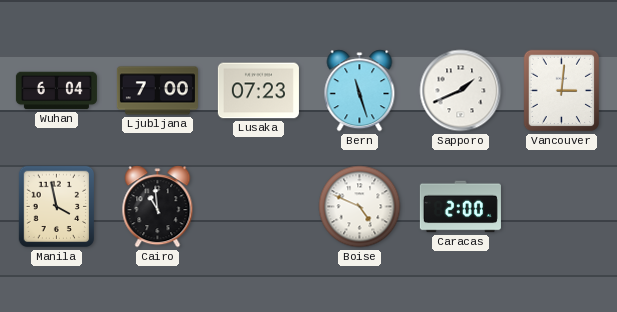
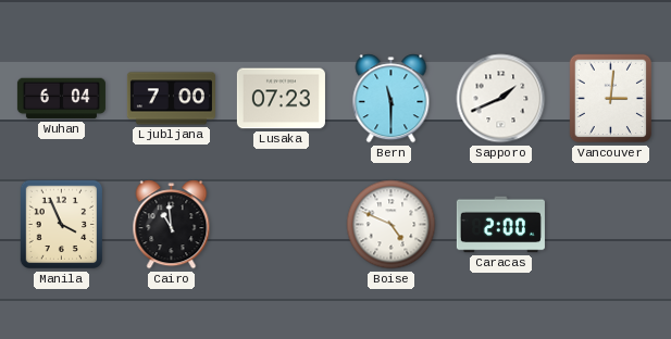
Bern: 11:27 -> 11:30 (392, 99)
Manila: 3:58 -> 3:56 (61, 225)
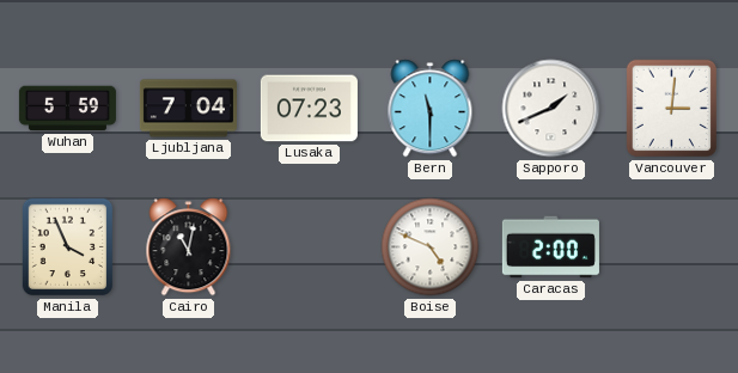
Wuhan: 6:04 -> 5:59 (67, 109)
Ljubljana: 7:00 -> 7:04 (188, 109)
Cairo: 10:59 -> 11:02 (189, 247)
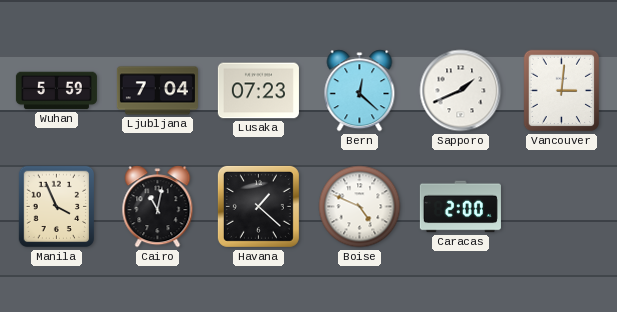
Bern: 11:30 -> 12:22 (360, 91)
Havana: none -> 1:22 (258, 206)
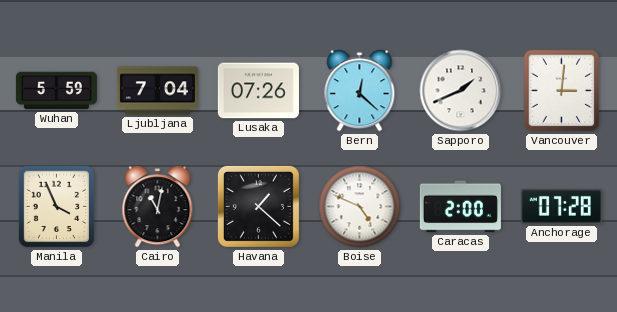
Lusaka: 07:23 -> 07:26 (258, 91)
Anchorage: none -> 07:28 (561, 207)
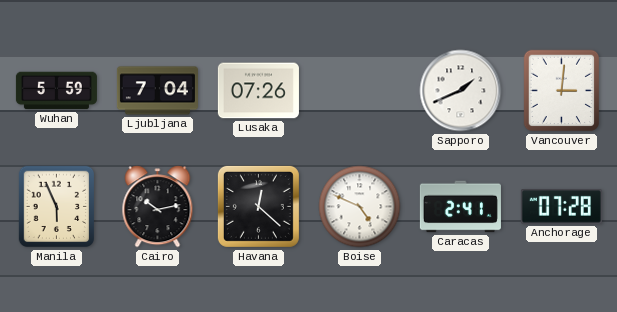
Bern: 12:22 -> none (360, 91)
Manila: 3:56 -> 5:56 (56, 207)
Cairo: 11:02 -> 10:13 (158, 207)
Havana: 1:22 -> 12:22 (258, 206)
Caracas: 2:00 -> 2:41 (460, 207)
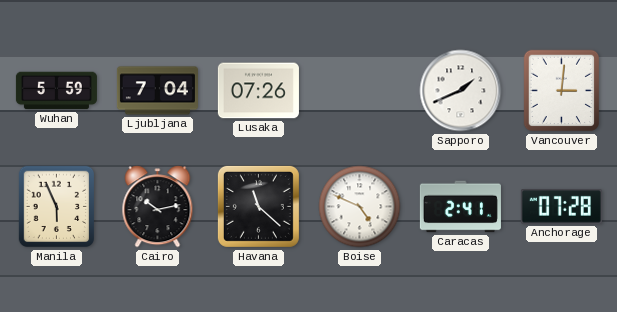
Havana: 12:22 -> 11:22 (258, 206)
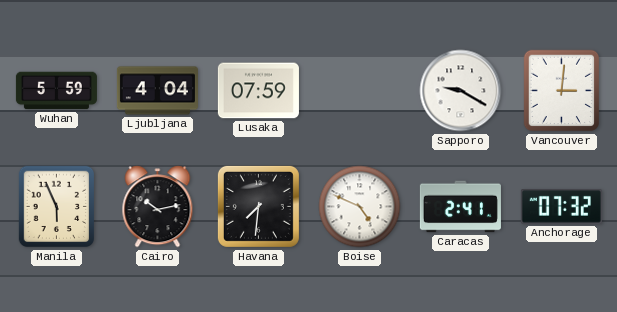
Ljubljana: 7:04 -> 4:04 (157, 91)
Lusaka: 07:26 -> 07:59 (258, 91)
Sapporo: 1:41 -> 9:20 (461, 91)
Havana: 11:22 -> 7:31 (258, 206)
Anchorage: 07:28 -> 07:32 (561, 207)
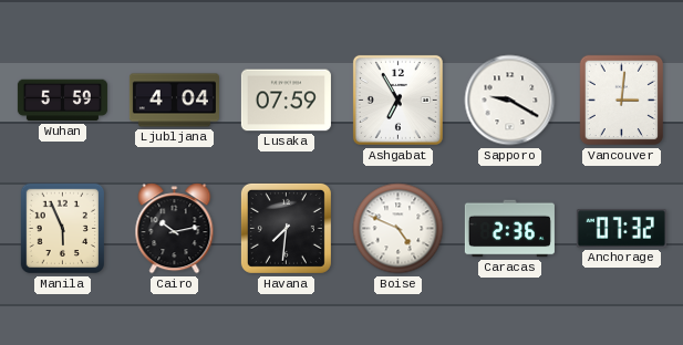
Ashgabat: none -> 6:55 (397, 100)
Caracas: 2:41 -> 2:36 (509, 229)
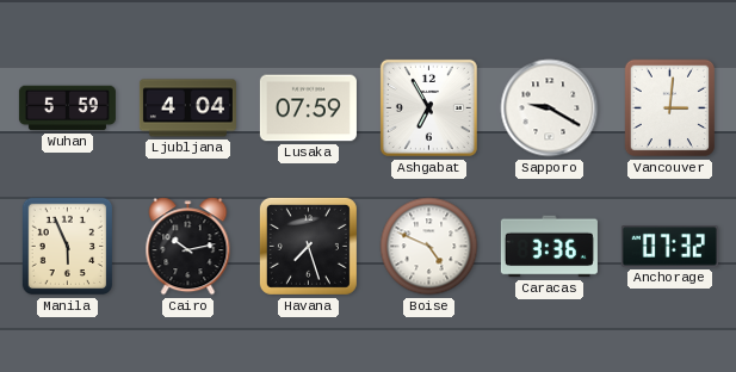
Havana: 7:31 -> 7:27 (308, 246)
Caracas: 2:36 -> 3:36 (549, 247)
